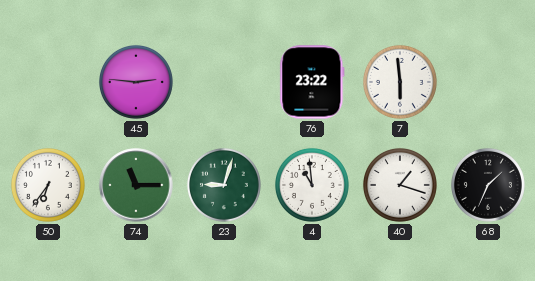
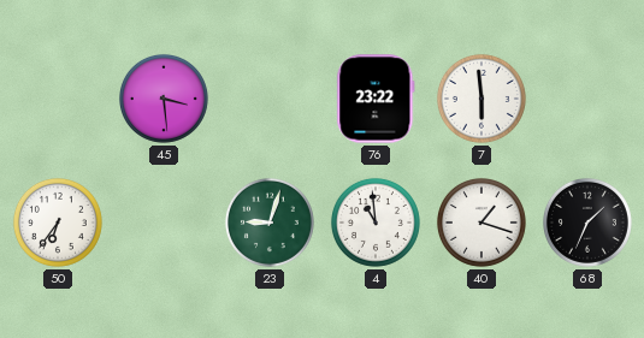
45: 2:46 -> 3:29 (164, 99)
74: 11:15 -> none (136, 185)
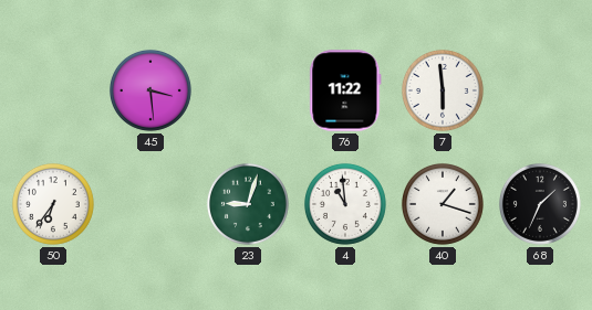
76: 23:22 -> 11:22 (345, 90)
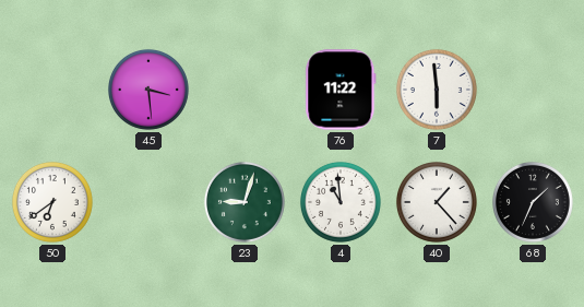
50: 6:36 -> 6:39 (52, 202)
40: 1:18 -> 1:23 (437, 202)
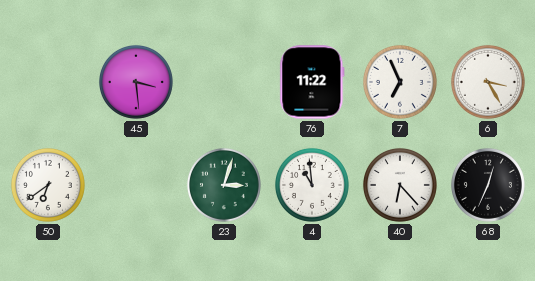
7: 5:59 -> 6:56 (400, 82)
6: none -> 3:25 (488, 82)
23: 9:03 -> 3:03 (224, 185)
40: 1:23 -> 6:23 (400, 185)
68: 1:34 -> 12:34 (488, 185)
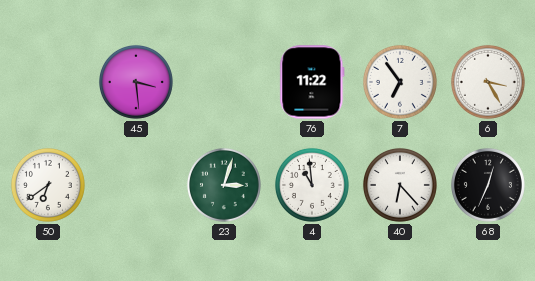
7: 6:56 -> 6:54 (400, 82)
